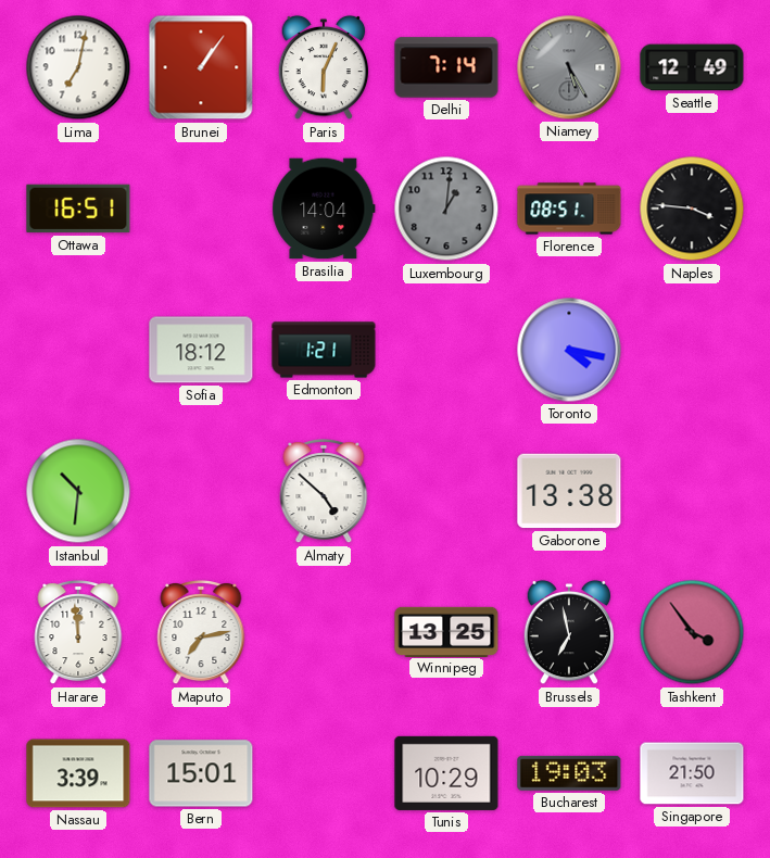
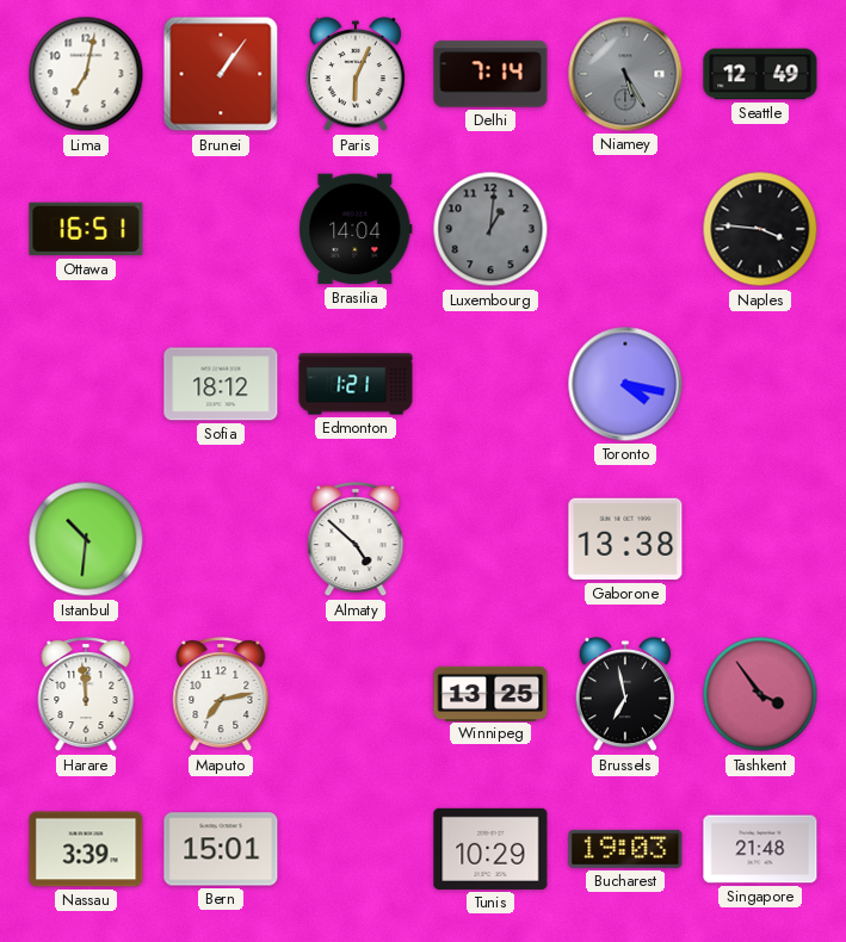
Florence: 08:51 -> none (569, 209)
Singapore: 21:50 -> 21:48 (760, 849)
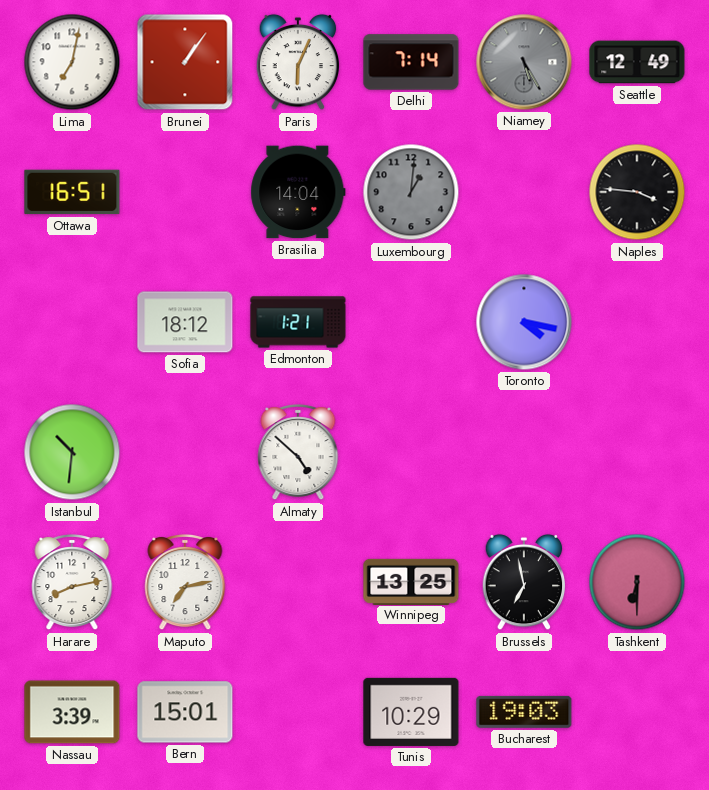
Gaborone: 13:38 -> none (625, 539)
Harare: 11:59 -> 8:13 (72, 583)
Tashkent: 3:54 -> 6:30 (637, 582)
Singapore: 21:48 -> none (760, 849)
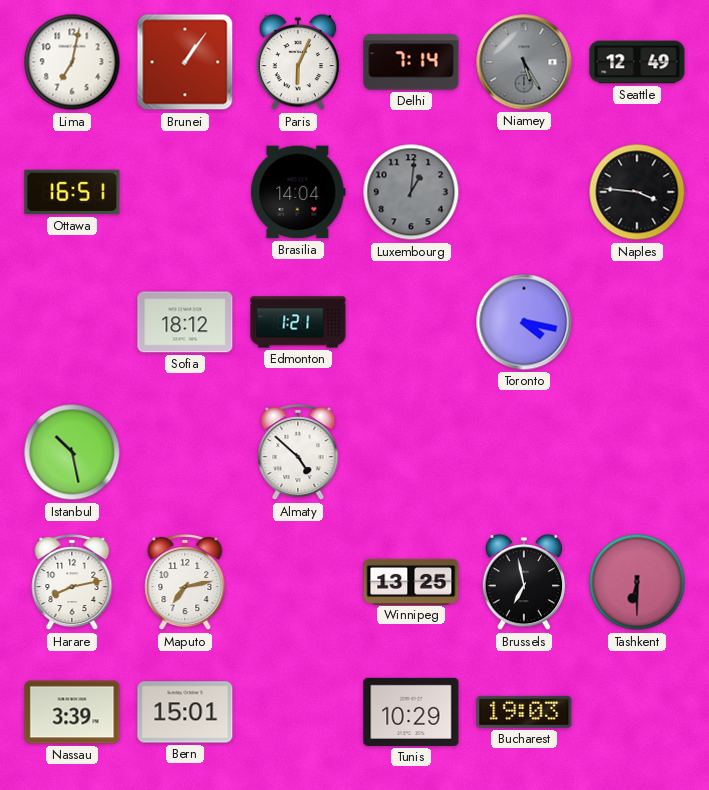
Istanbul: 10:31 -> 10:28 (72, 452)
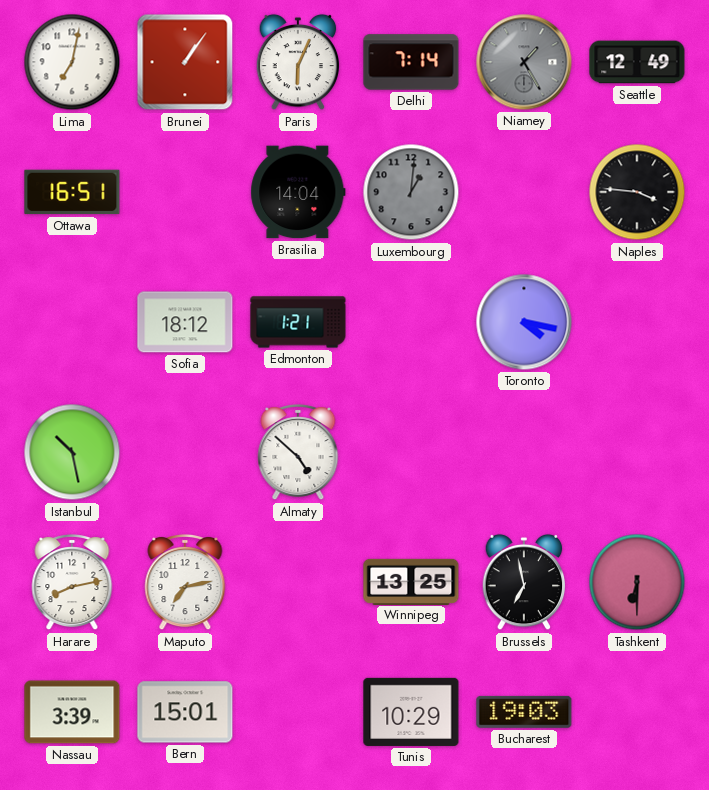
Niamey: 5:25 -> 1:25 (524, 62)
